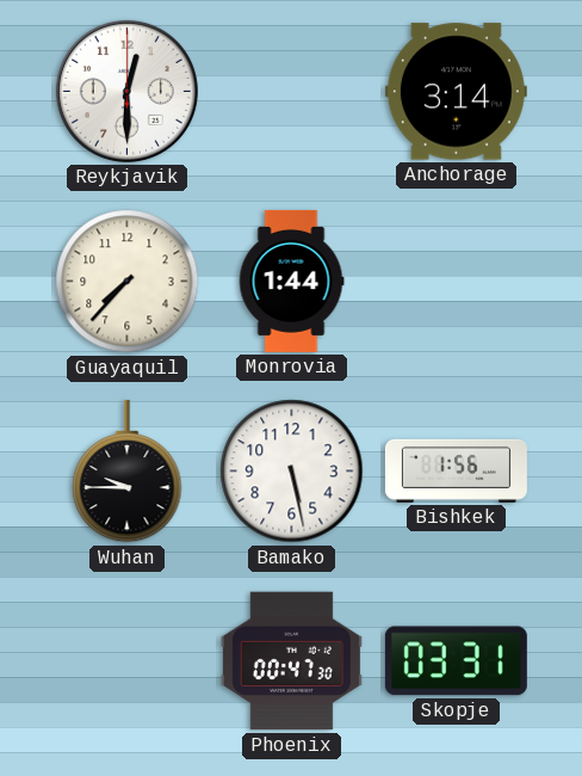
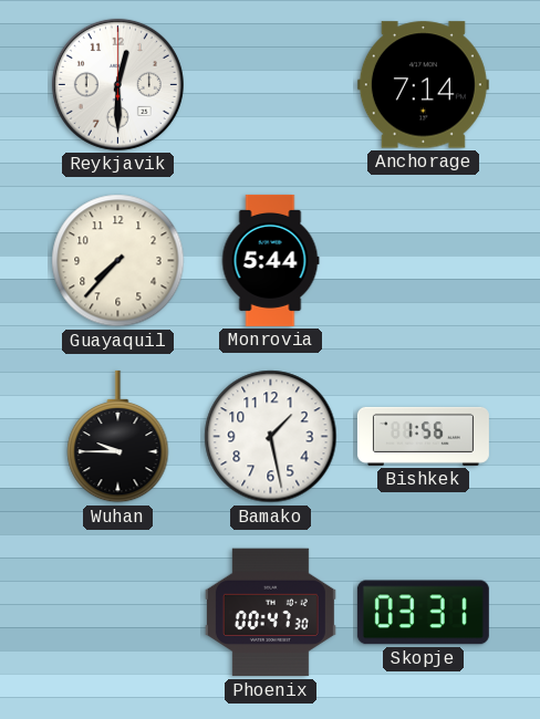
Anchorage: 3:14 -> 7:14 (423, 85)
Monrovia: 1:44 -> 5:44 (270, 260)
Bamako: 5:28 -> 1:28 (271, 437)
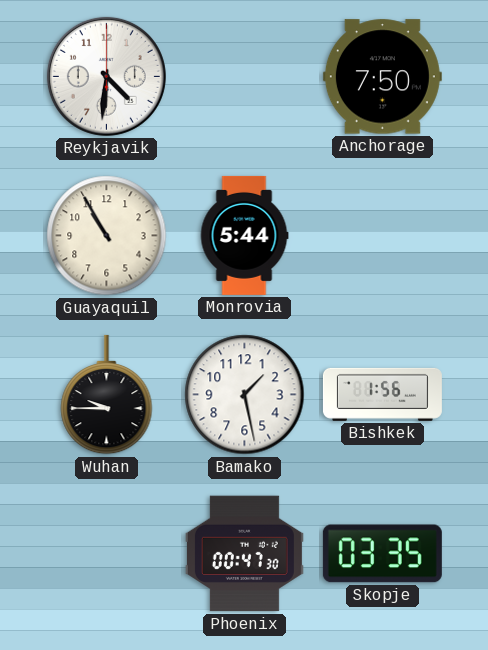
Reykjavik: 12:30 -> 4:31 (106, 76)
Anchorage: 7:14 -> 7:50 (382, 77)
Guayaquil: 7:37 -> 10:55 (107, 236)
Skopje: 03:31 -> 03:35 (382, 554)
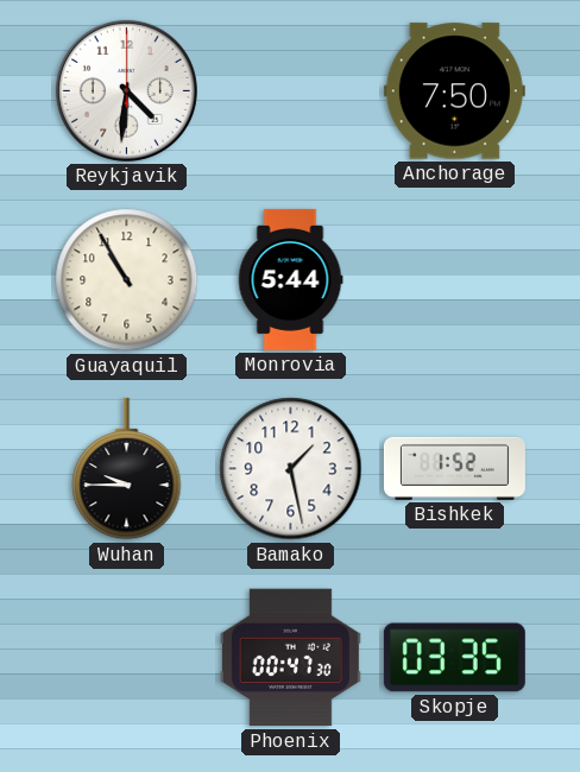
Bishkek: 1:56 -> 1:52 (454, 468)
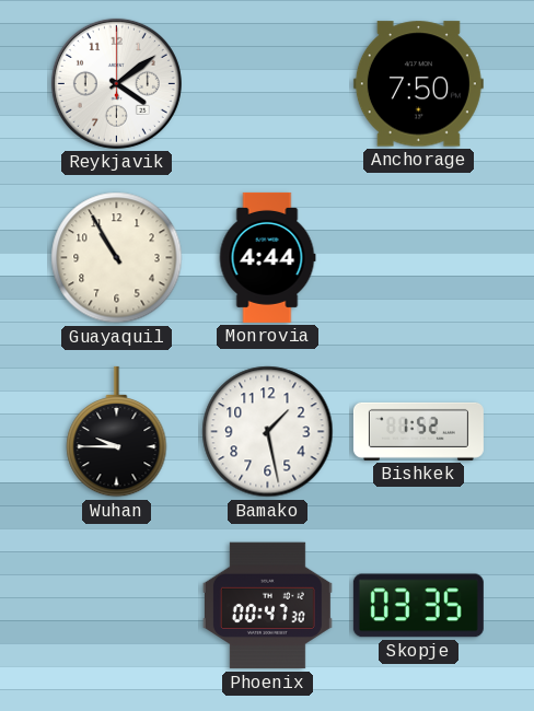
Reykjavik: 4:31 -> 4:09 (116, 83)
Monrovia: 5:44 -> 4:44 (267, 257)
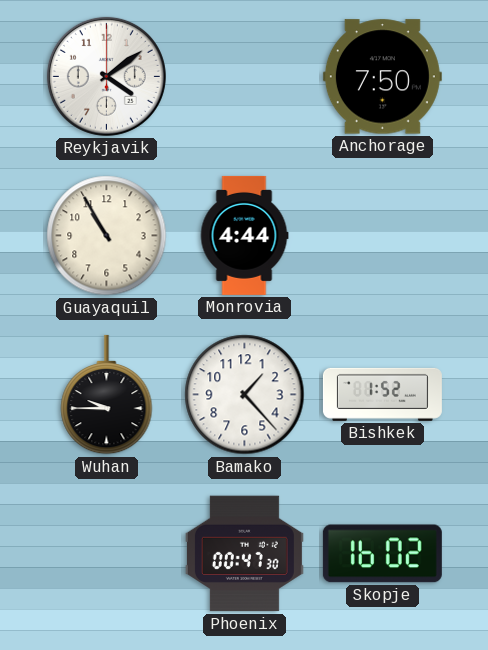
Bamako: 1:28 -> 1:23 (245, 395)
Skopje: 03:35 -> 16:02 (382, 554)
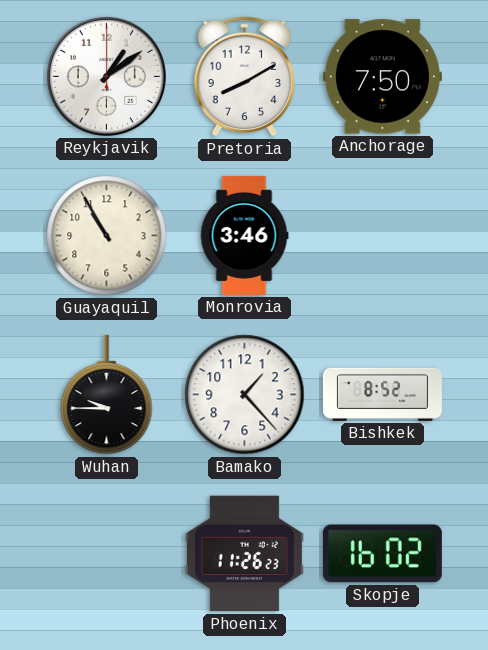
Reykjavik: 4:09 -> 1:09 (106, 76)
Pretoria: none -> 8:10 (245, 77)
Monrovia: 4:44 -> 3:46 (244, 235)
Bishkek: 1:52 -> 8:52 (382, 394)
Phoenix: 00:47 -> 11:26 (244, 554)
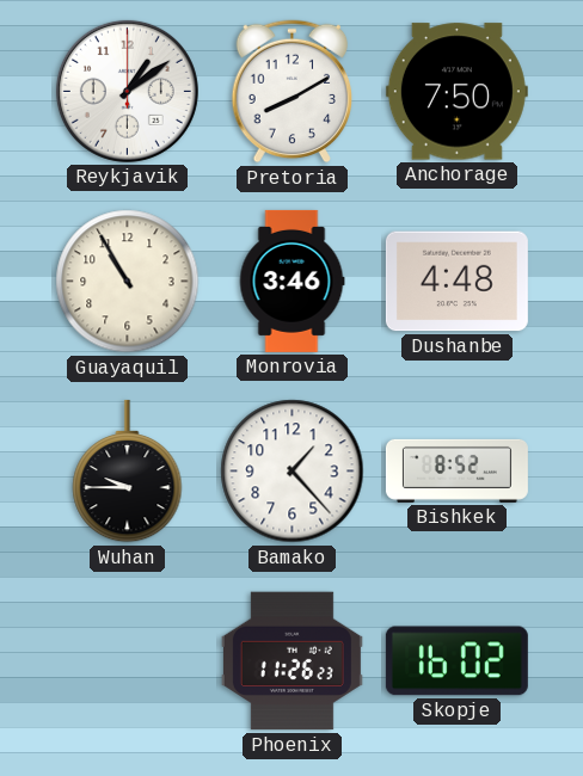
Dushanbe: none -> 4:48 (456, 282)
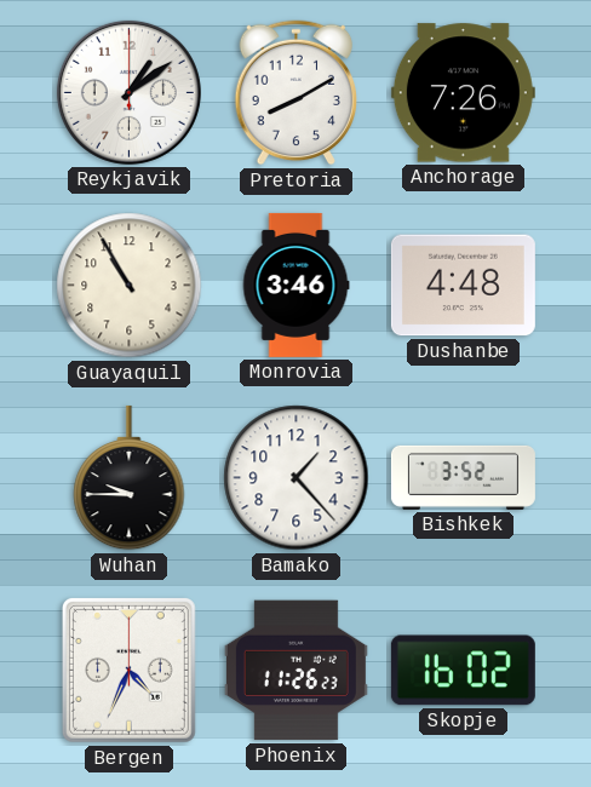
Anchorage: 7:50 -> 7:26 (463, 93)
Bishkek: 8:52 -> 3:52 (463, 477)
Bergen: none -> 4:34 (128, 670)
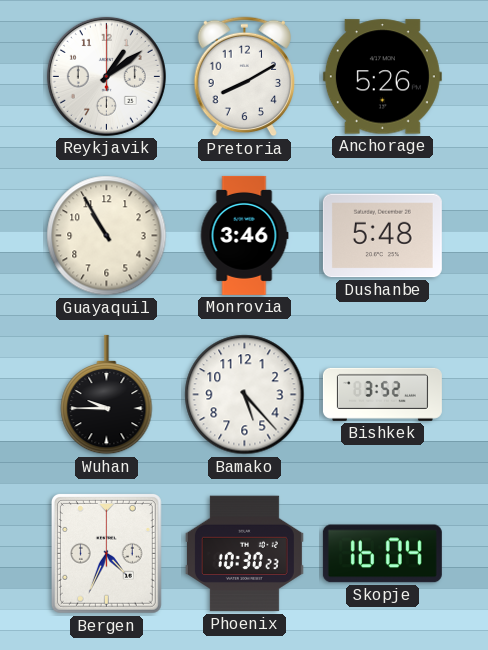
Anchorage: 7:26 -> 5:26 (382, 77)
Dushanbe: 4:48 -> 5:48 (382, 236)
Bamako: 1:23 -> 5:23 (245, 395)
Phoenix: 11:26 -> 10:30 (244, 554)
Skopje: 16:02 -> 16:04 (382, 554)
